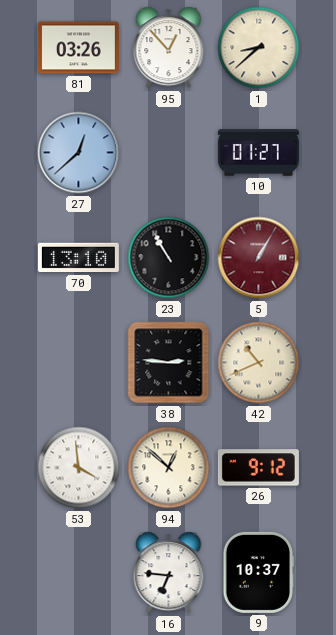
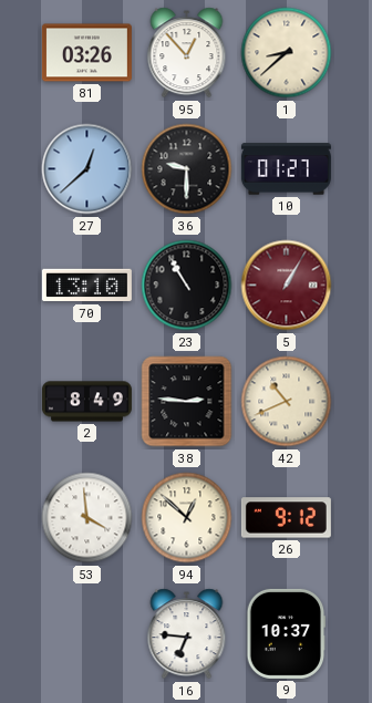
36: none -> 9:30 (187, 169)
2: none -> 8:49 (86, 402)
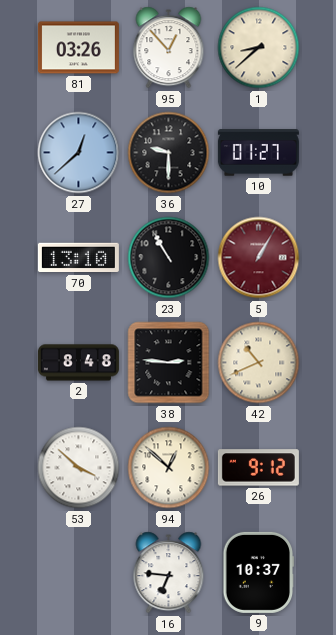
2: 8:49 -> 8:48 (78, 363)
53: 3:59 -> 3:52 (79, 468)
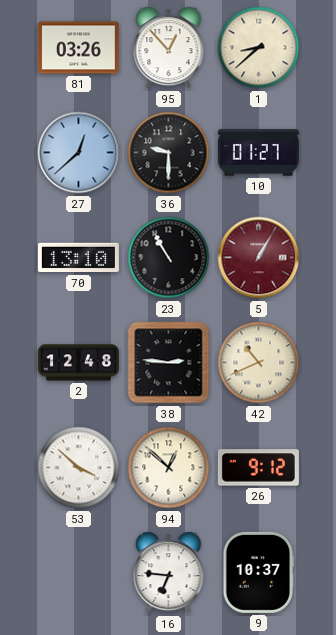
2: 8:48 -> 12:48 (78, 363)
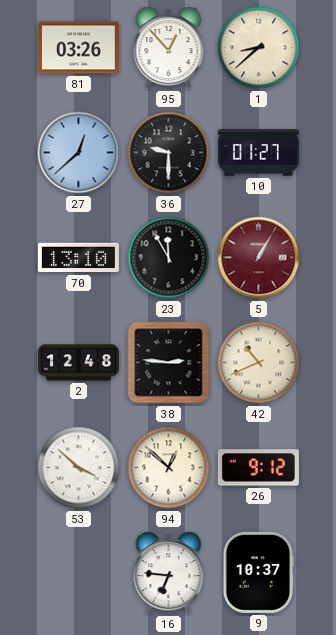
23: 10:55 -> 11:55 (169, 258)
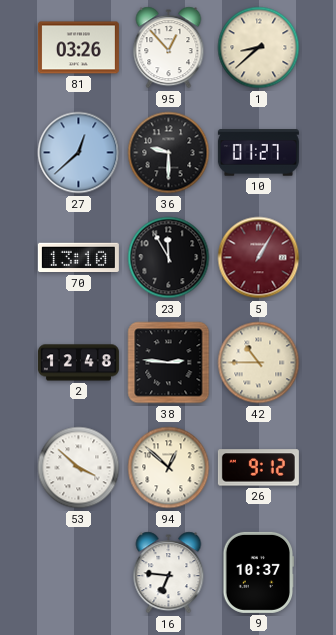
42: 10:41 -> 10:45 (259, 363)
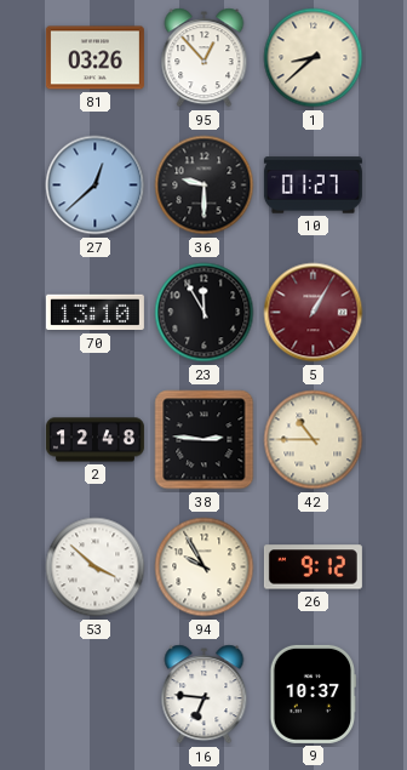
94: 12:52 -> 9:55 (205, 567)
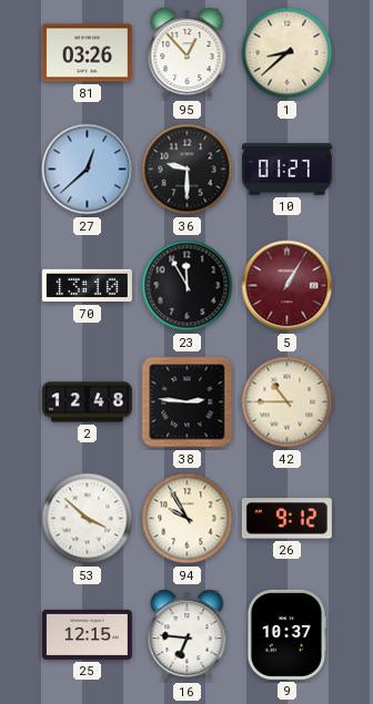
25: none -> 12:15 (87, 634)
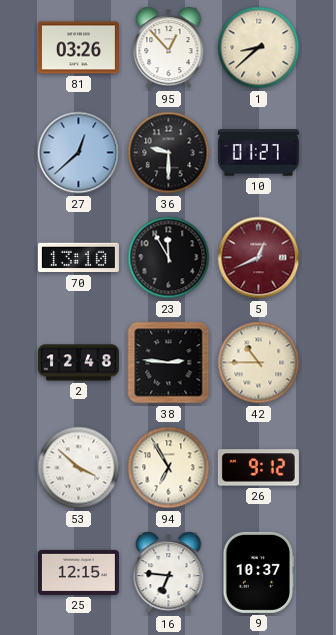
5: 1:05 -> 12:41 (259, 258)
94: 9:55 -> 6:55 (169, 468)
